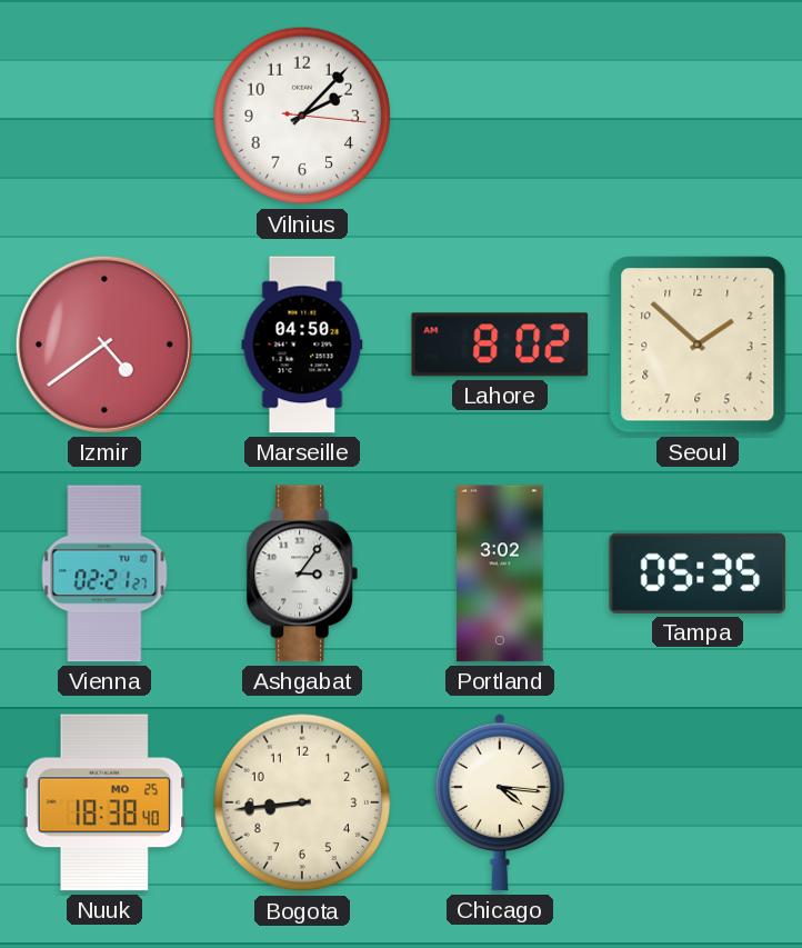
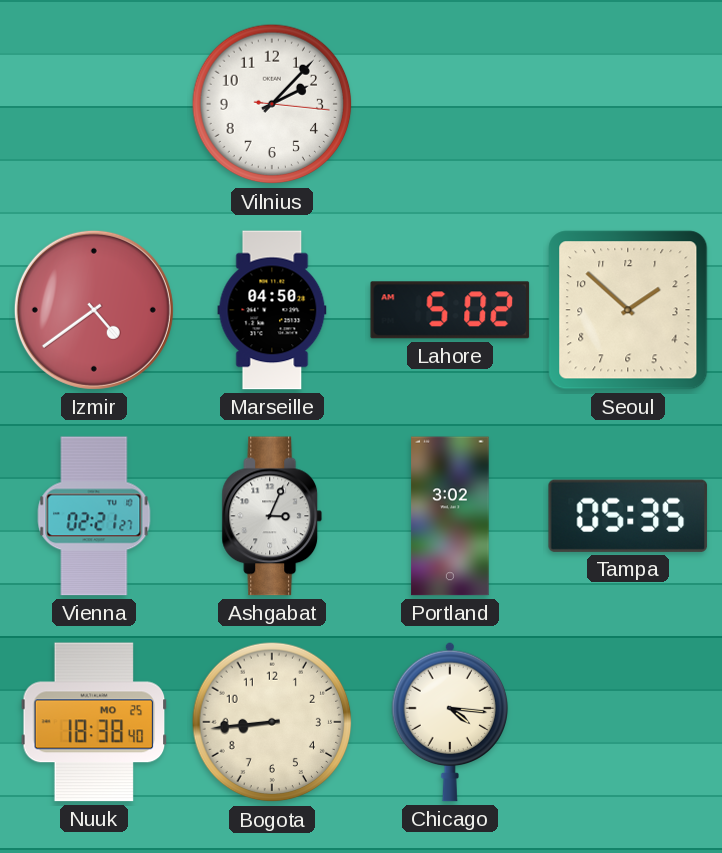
Lahore: 8:02 -> 5:02 (450, 310)
Ashgabat: 3:06 -> 3:04 (272, 516)
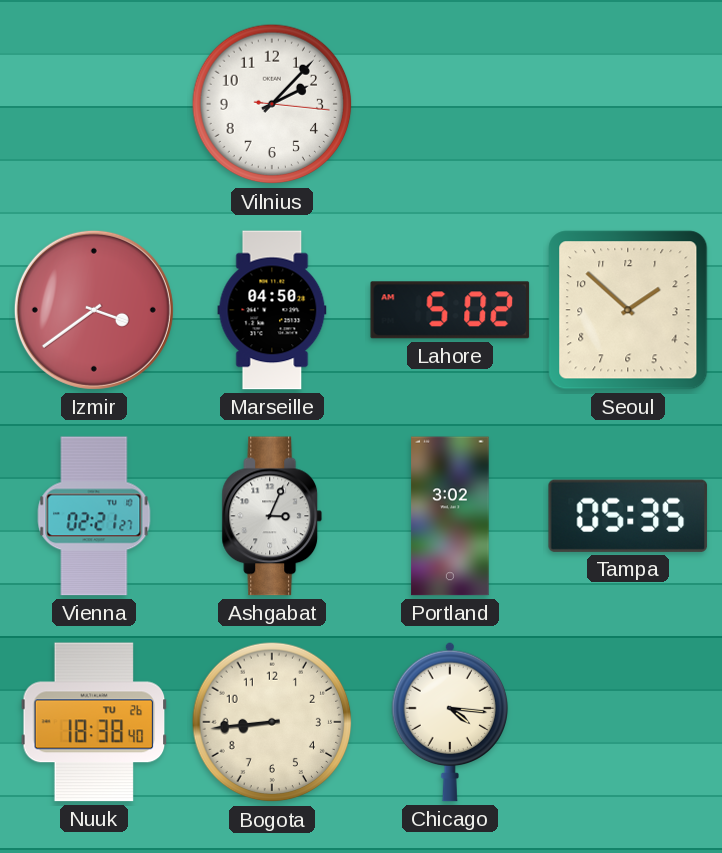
Izmir: 4:39 -> 3:39 (94, 310)
Nuuk date: MO 25 -> TU 26 (94, 722)
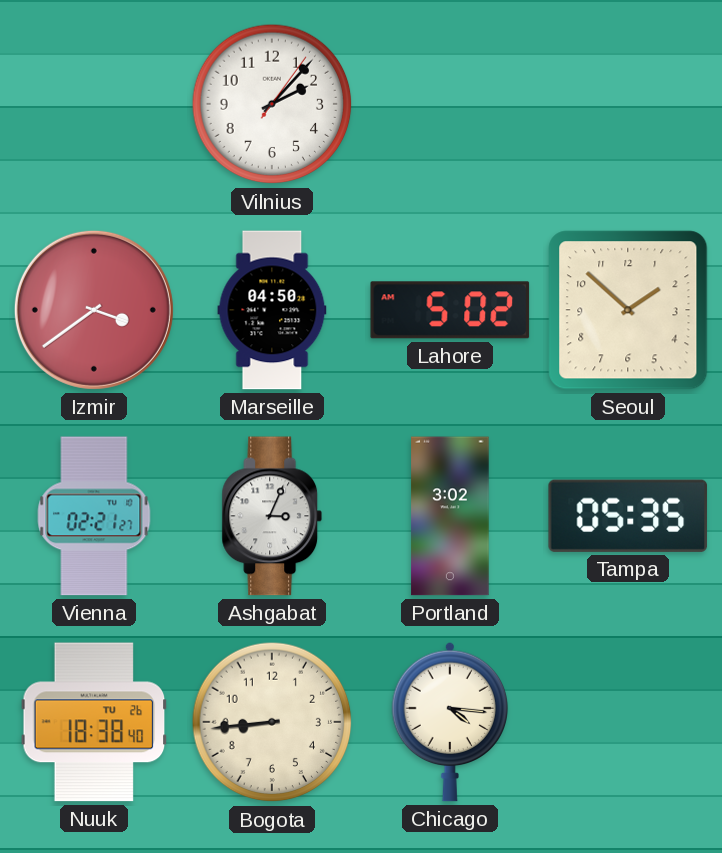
Vilnius: 2:07:16 -> 2:07:06 (272, 104)
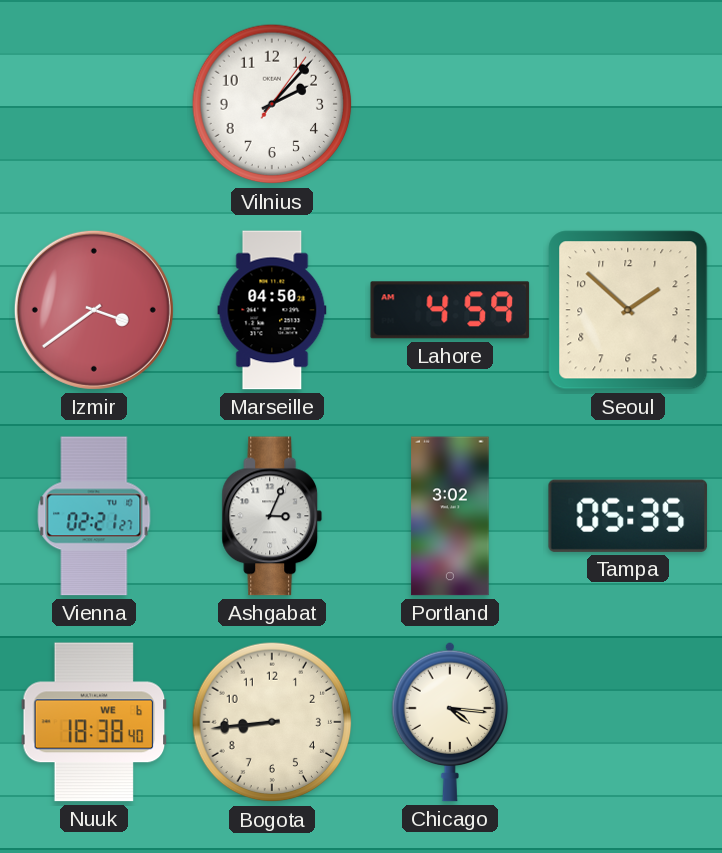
Lahore: 5:02 -> 4:59 (450, 310)
Nuuk date: TU 26 -> WE 6 (94, 722)
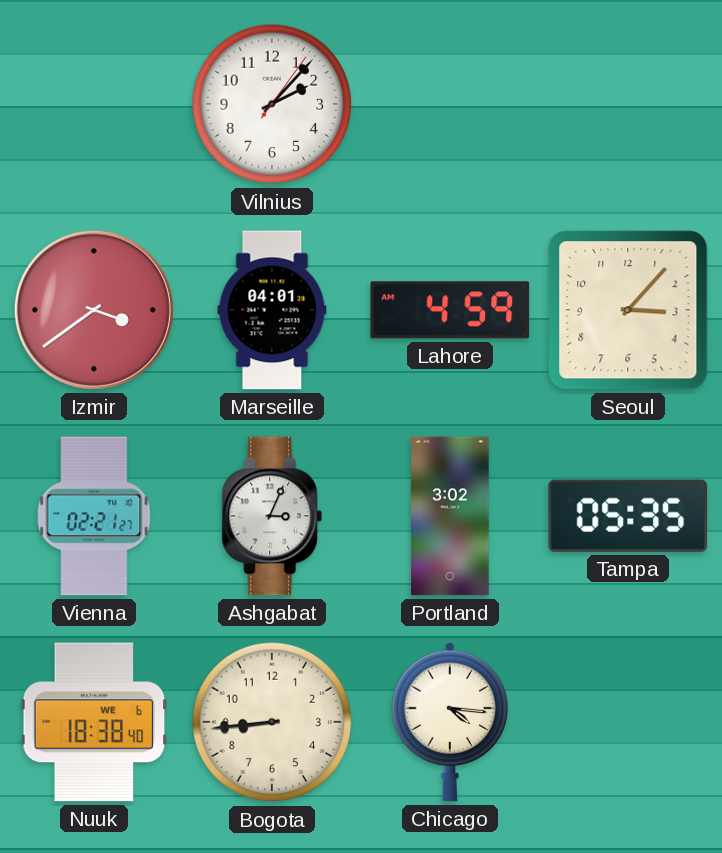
Marseille: 04:50 -> 04:01 (272, 310)
Seoul: 1:52 -> 3:07 (628, 310)
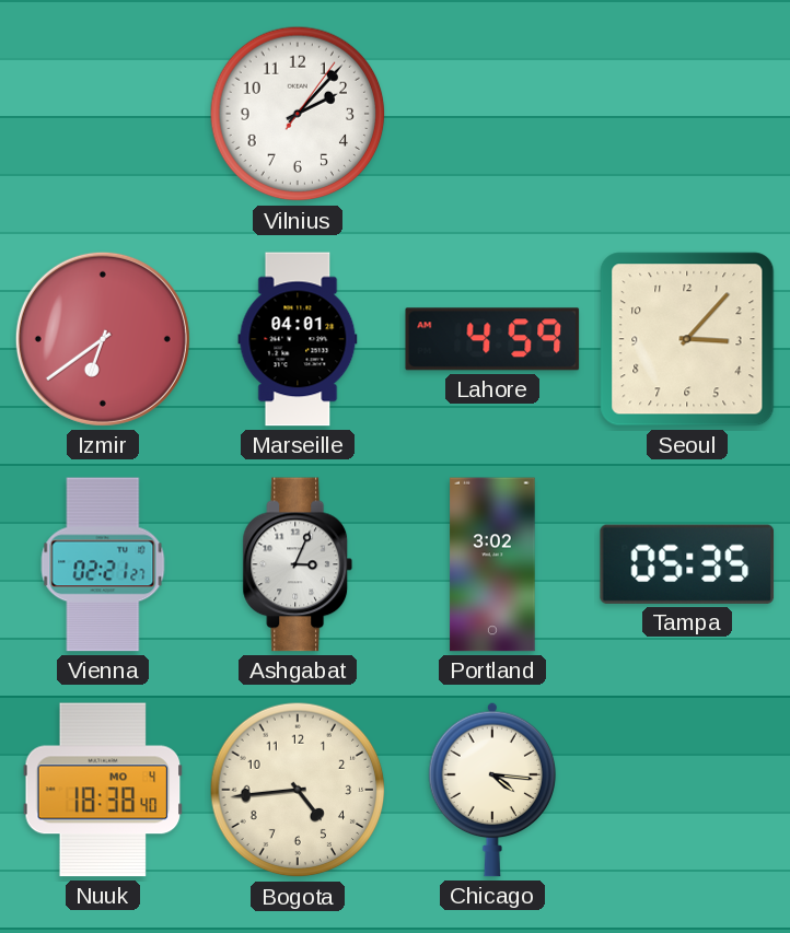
Izmir: 3:39 -> 6:39 (103, 339)
Nuuk date: WE 6 -> MO 4 (103, 790)
Bogota: 8:44 -> 4:44 (298, 790)
